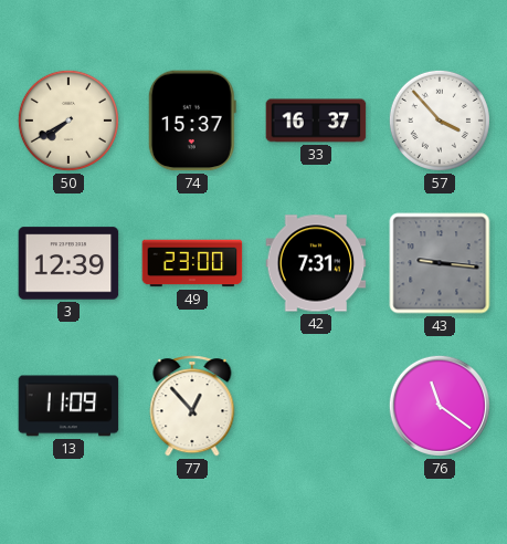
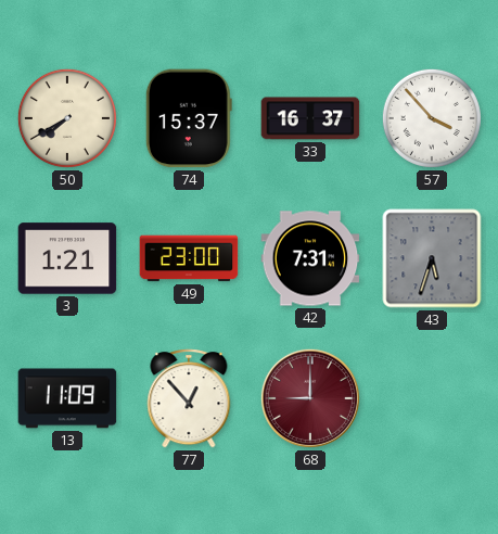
3: 12:39 -> 1:21 (67, 258)
43: 9:16 -> 5:33 (432, 258)
68: none -> 9:00 (310, 398)
76: 11:21 -> none (440, 406)
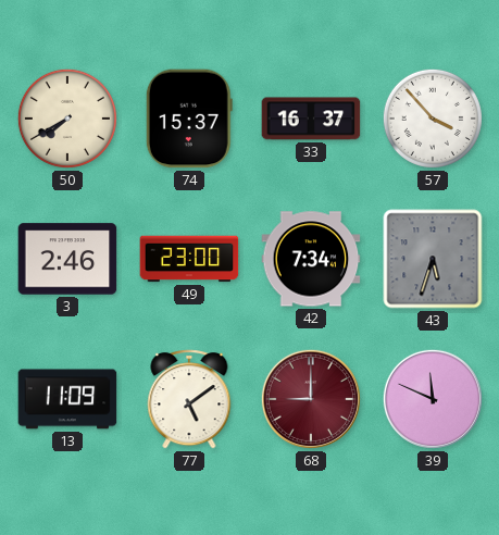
3: 1:21 -> 2:46 (67, 259)
42: 7:31 -> 7:34 (311, 259)
77: 12:53 -> 5:09 (189, 399)
39: none -> 11:49 (433, 399)
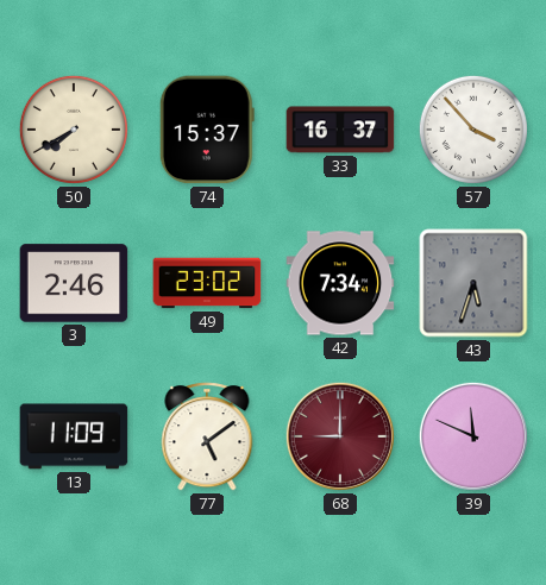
49: 23:00 -> 23:02 (207, 283)
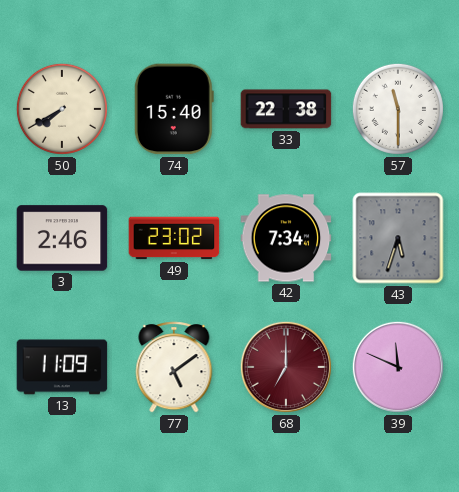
74: 15:37 -> 15:40 (174, 109)
33: 16:37 -> 22:38 (286, 109)
57: 3:53 -> 11:30 (398, 109)
68: 9:00 -> 7:00 (286, 367)
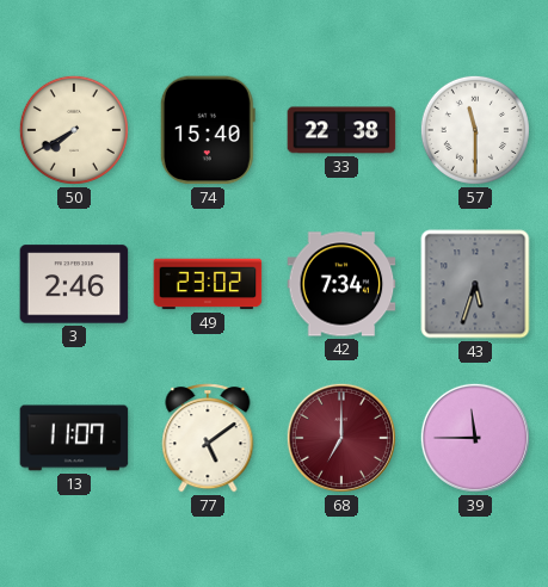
13: 11:09 -> 11:07 (74, 438)
39: 11:49 -> 11:45 (475, 438)
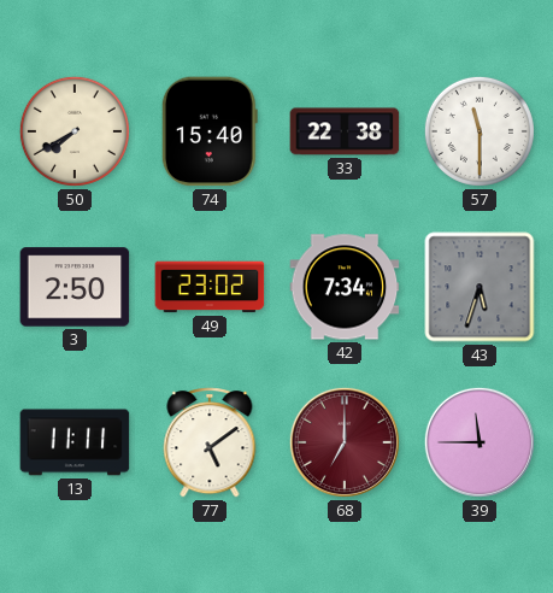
3: 2:46 -> 2:50 (75, 287)
13: 11:07 -> 11:11 (75, 442)
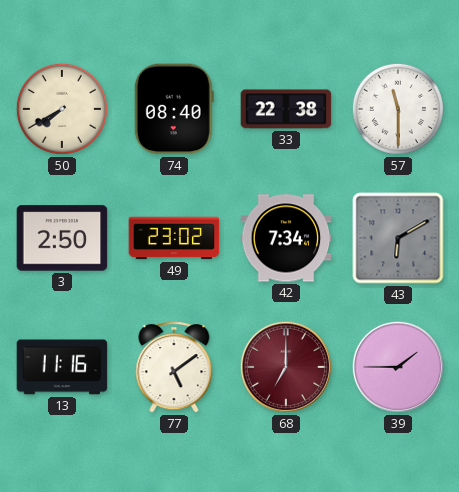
74: 15:40 -> 08:40 (174, 109)
43: 5:33 -> 6:10 (398, 238)
13: 11:11 -> 11:16 (62, 367)
39: 11:45 -> 1:45 (398, 367)
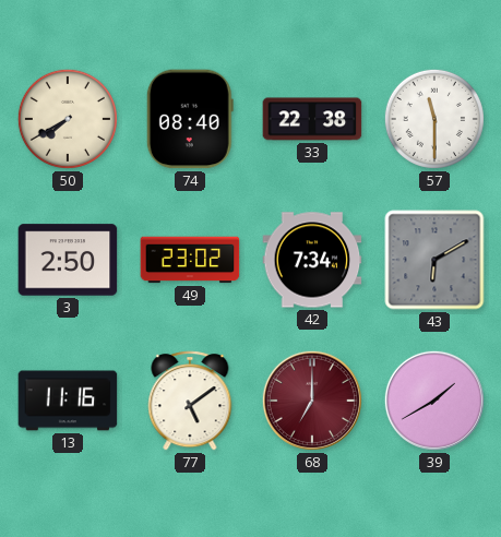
39: 1:45 -> 1:40 (434, 401)
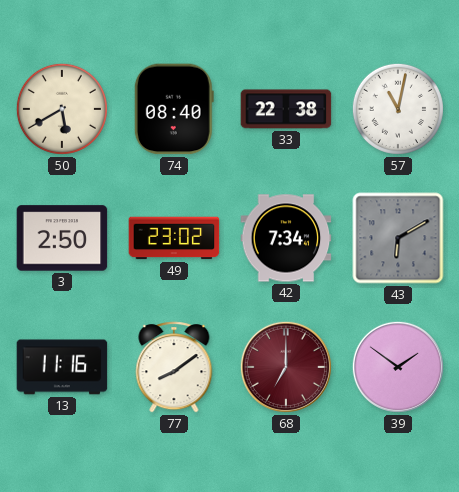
50: 7:40 -> 5:40 (62, 109)
57: 11:30 -> 11:02 (398, 109)
77: 5:09 -> 8:09 (174, 367)
39: 1:40 -> 1:51 (398, 367)
